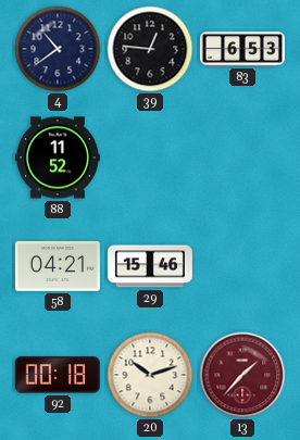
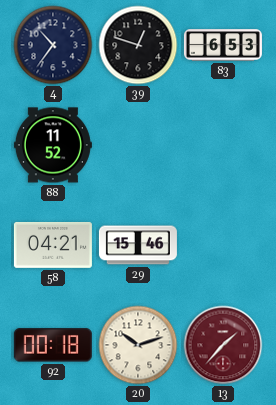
4: 10:39 -> 10:36 (53, 45)
39: 12:46 -> 12:48 (138, 45)
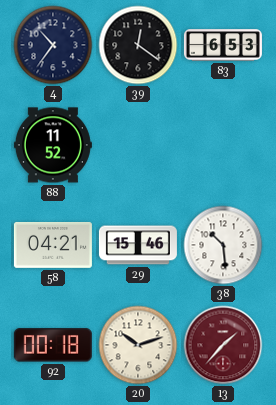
39: 12:48 -> 12:21 (138, 45)
38: none -> 10:29 (223, 245)
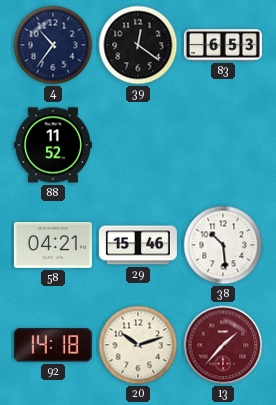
92: 00:18 -> 14:18 (53, 345)
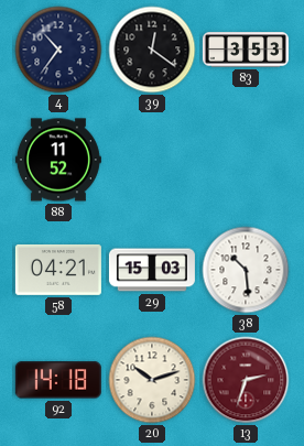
83: 6:53 -> 3:53 (246, 50)
29: 15:46 -> 15:03 (152, 270)
13: 1:37 -> 2:33 (246, 380)
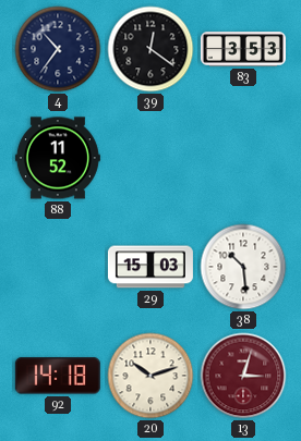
58: 04:21 -> none (58, 270)
13: 2:33 -> 3:03 (243, 376)
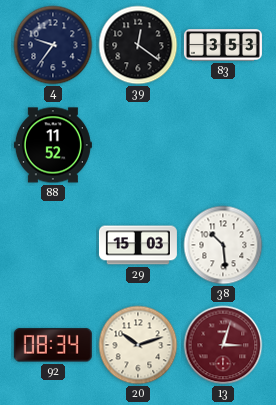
4: 10:36 -> 9:36 (53, 45)
92: 14:18 -> 08:34 (53, 345)
